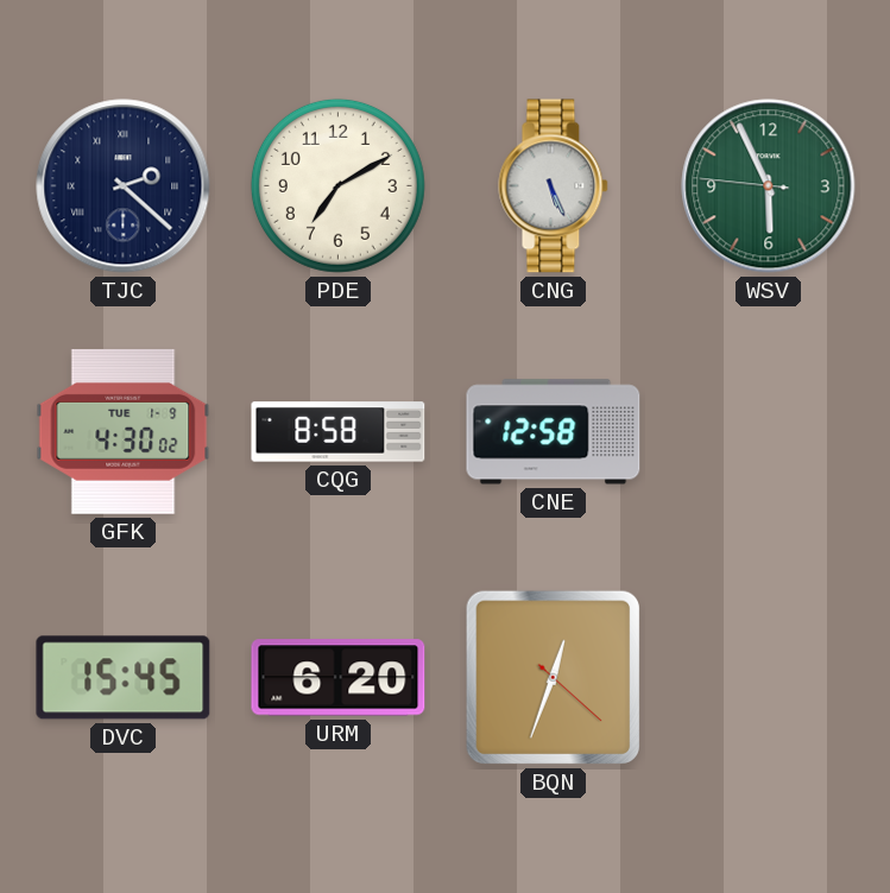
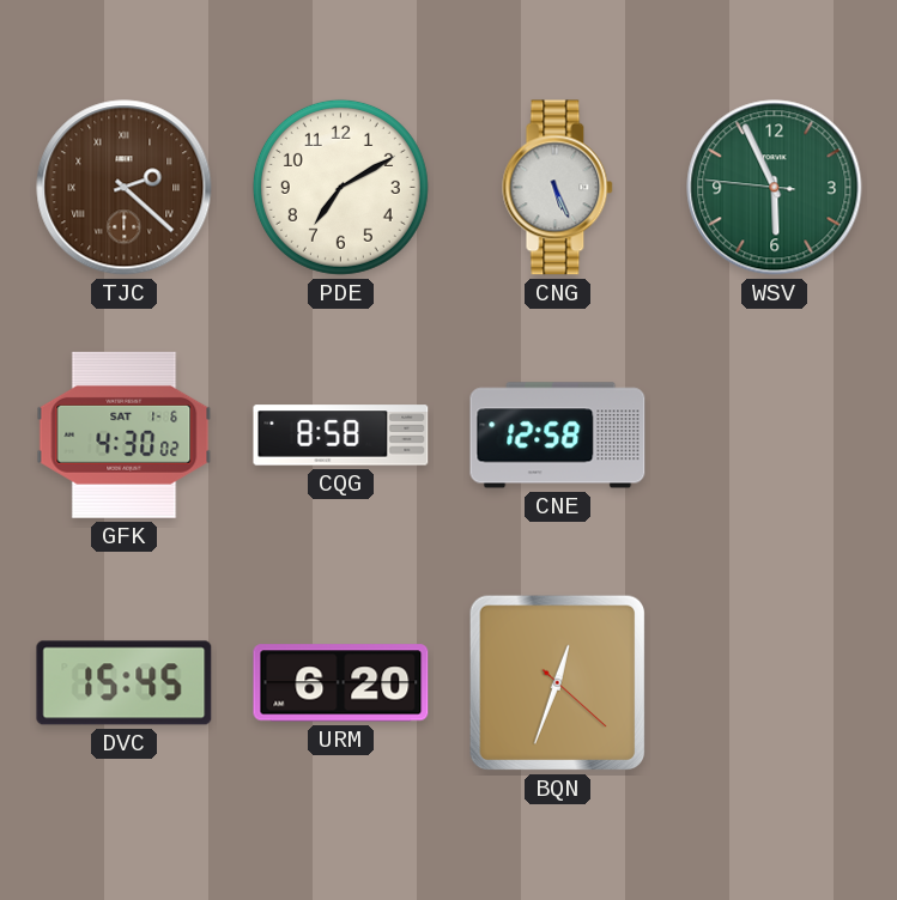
TJC dial: navy -> brown (125, 188)
GFK date: TUE 1-9 -> SAT 1-6 (125, 434)
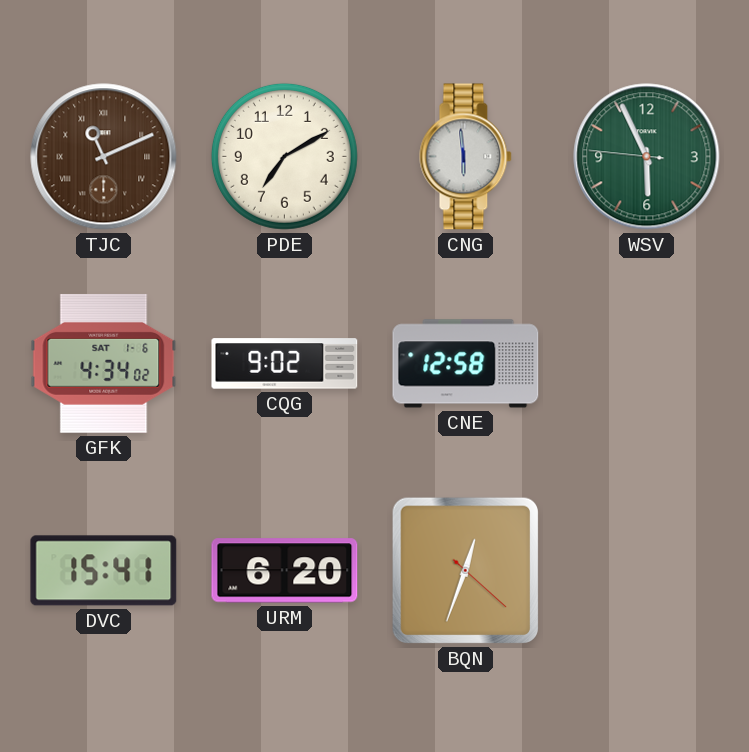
TJC: 2:22 -> 11:11 (104, 157)
CNG: 5:26 -> 5:59 (466, 157)
GFK: 4:30 -> 4:34 (104, 363)
CQG: 8:58 -> 9:02 (285, 364)
DVC: 15:45 -> 15:41 (104, 571)
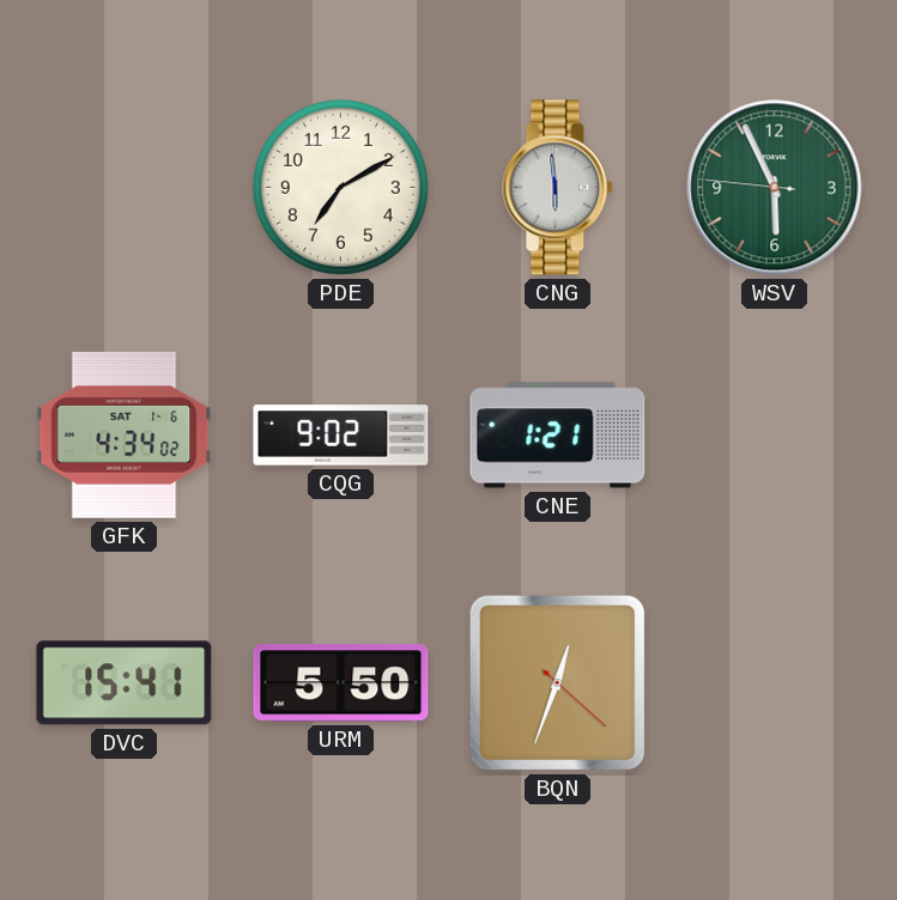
TJC: 11:11 -> none (104, 157)
CNE: 12:58 -> 1:21 (558, 436)
URM: 6:20 -> 5:50 (341, 683)
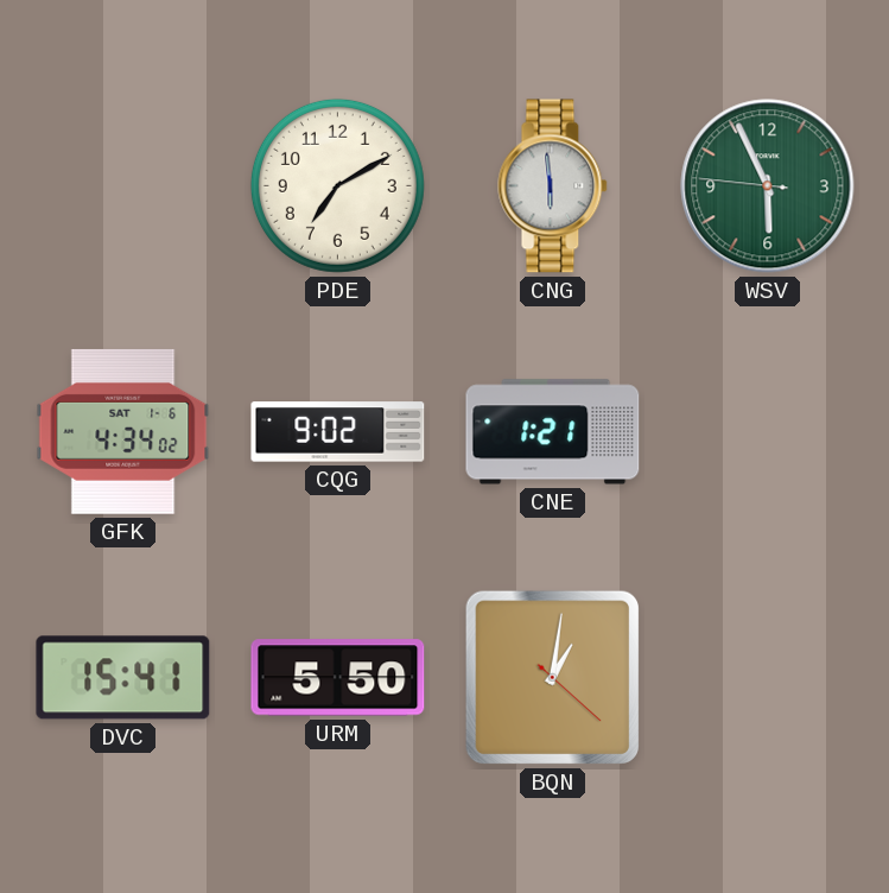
BQN: 12:33 -> 1:01 (552, 677)
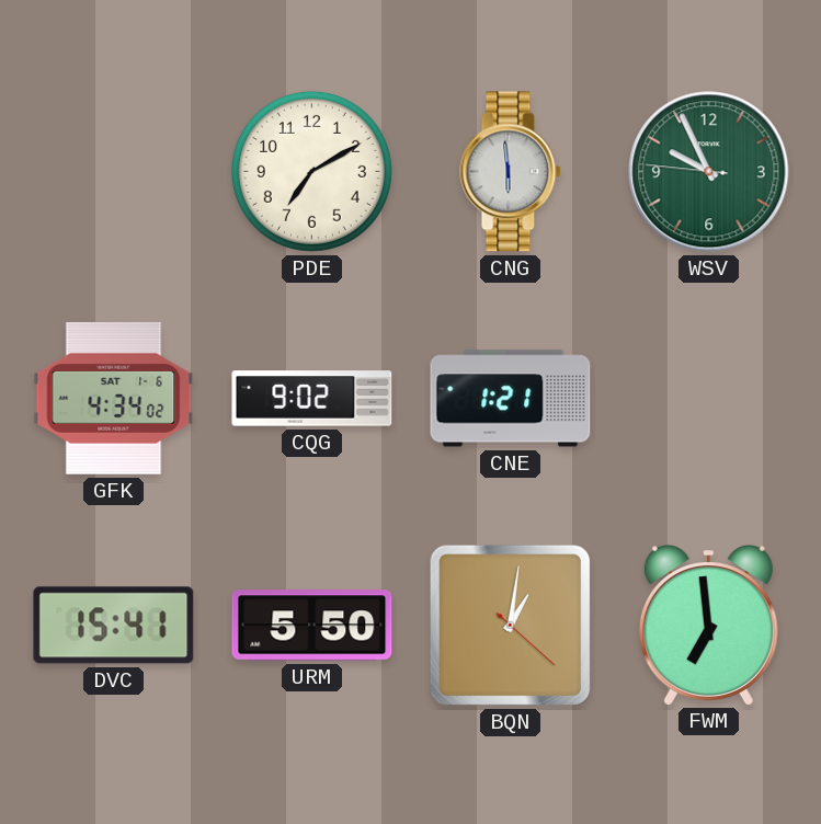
WSV: 5:55 -> 9:55 (709, 172)
FWM: none -> 6:59 (708, 625)
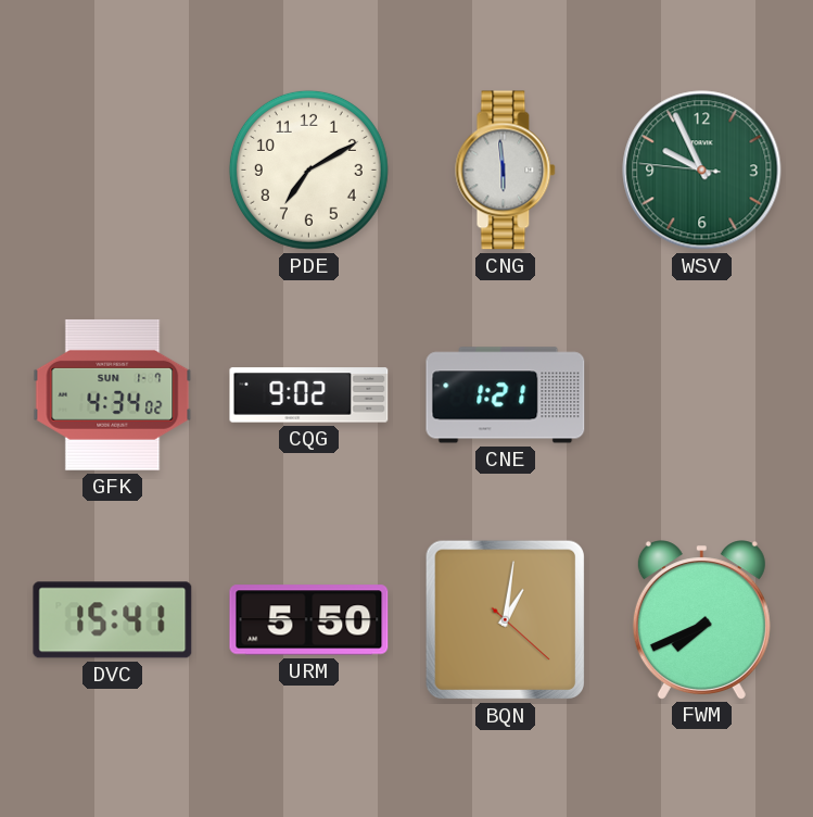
GFK date: SAT 1-6 -> SUN 1-7 (113, 394)
FWM: 6:59 -> 7:41 (701, 619)
